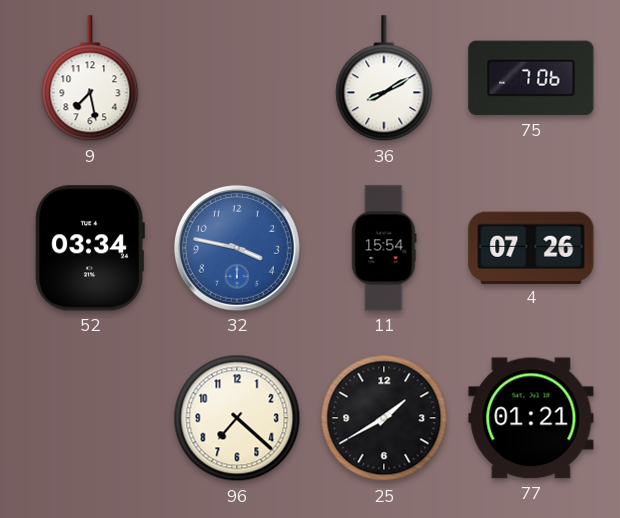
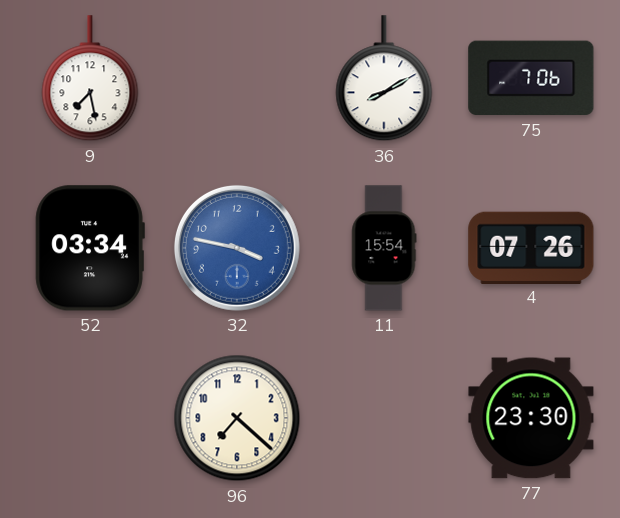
25: 1:40 -> none (384, 418)
77: 01:21 -> 23:30 (531, 418)
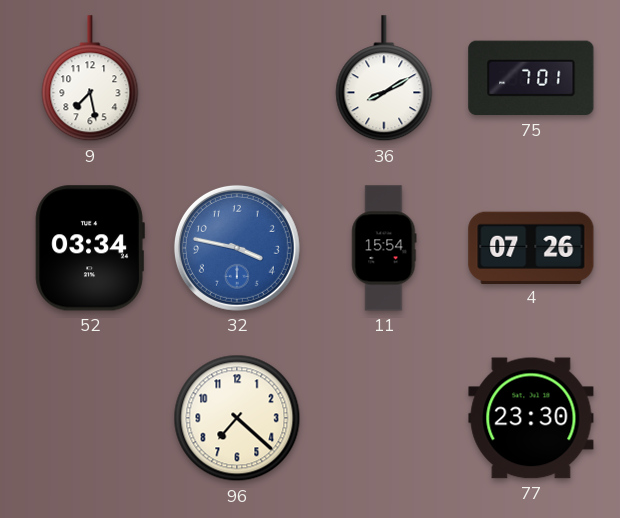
75: 7:06 -> 7:01 (531, 78)
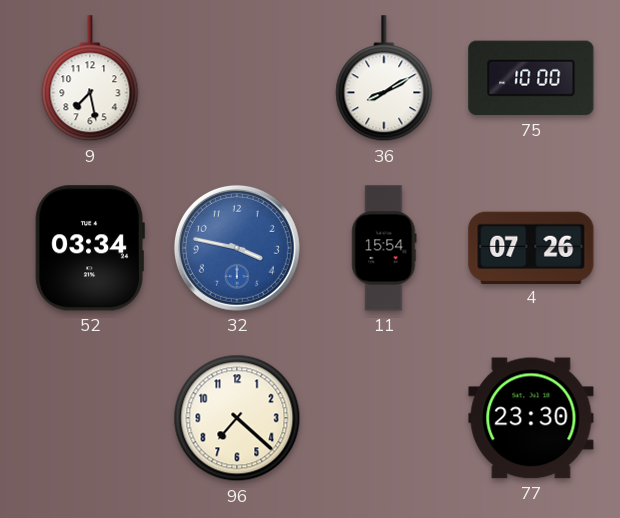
75: 7:01 -> 10:00 (531, 78)
